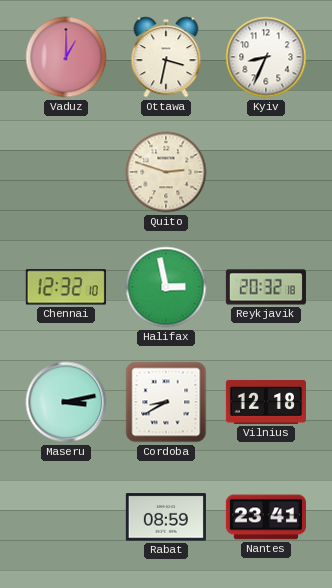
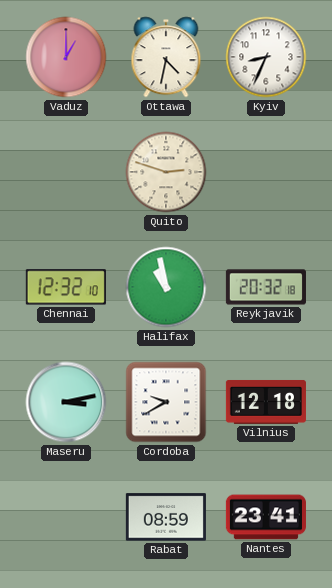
Ottawa: 3:32 -> 4:32 (166, 57)
Halifax: 2:58 -> 10:58 (166, 287)
Cordoba: 8:40 -> 9:40 (166, 402)
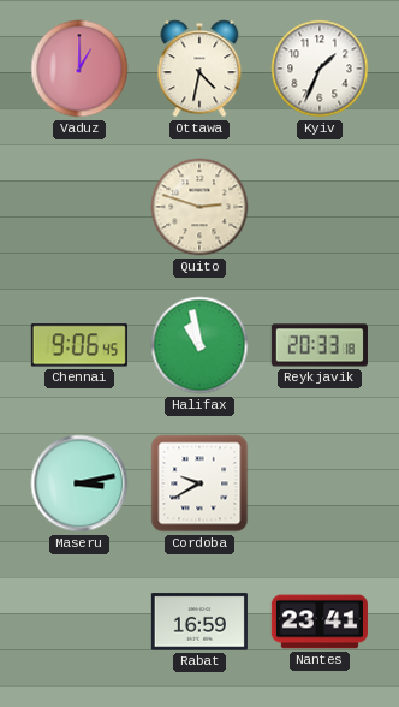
Kyiv: 8:34 -> 1:34 (320, 69)
Chennai: 12:32 -> 9:06 (79, 345)
Reykjavik: 20:32 -> 20:33 (320, 345)
Vilnius: 12:18 -> none (266, 402)
Rabat: 08:59 -> 16:59 (199, 622)
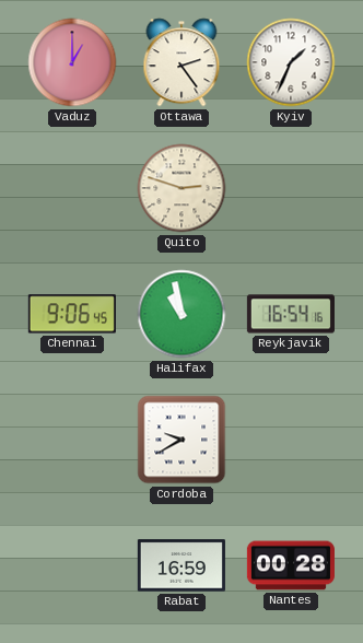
Ottawa: 4:32 -> 2:24 (181, 62)
Reykjavik: 20:33 -> 16:54 (291, 314)
Maseru: 3:13 -> none (79, 483)
Nantes: 23:41 -> 00:28 (291, 565)
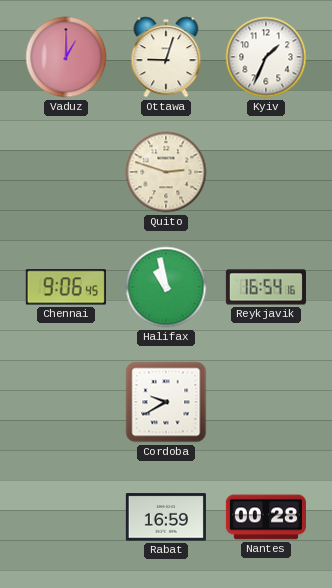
Ottawa: 2:24 -> 9:03 (166, 57)
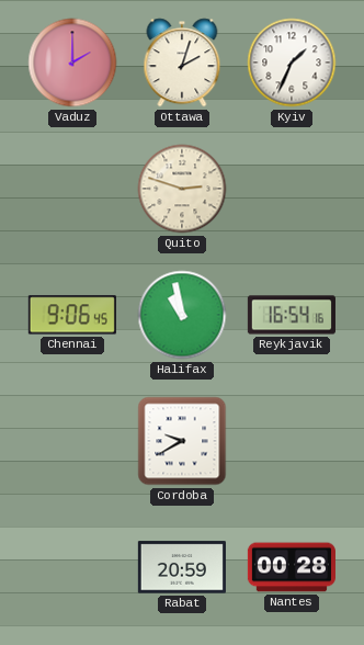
Vaduz: 1:00 -> 2:00 (72, 63)
Ottawa: 9:03 -> 2:03 (182, 63)
Rabat: 16:59 -> 20:59 (182, 567)
